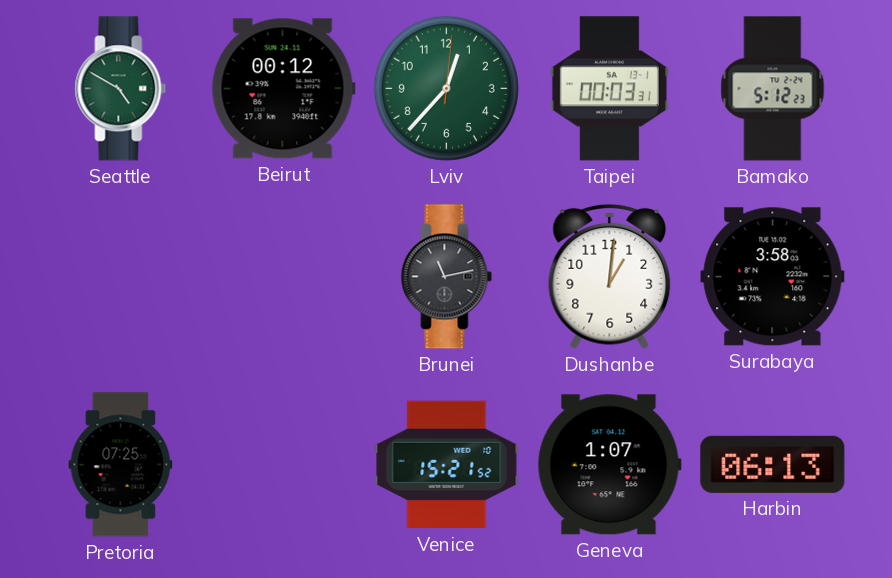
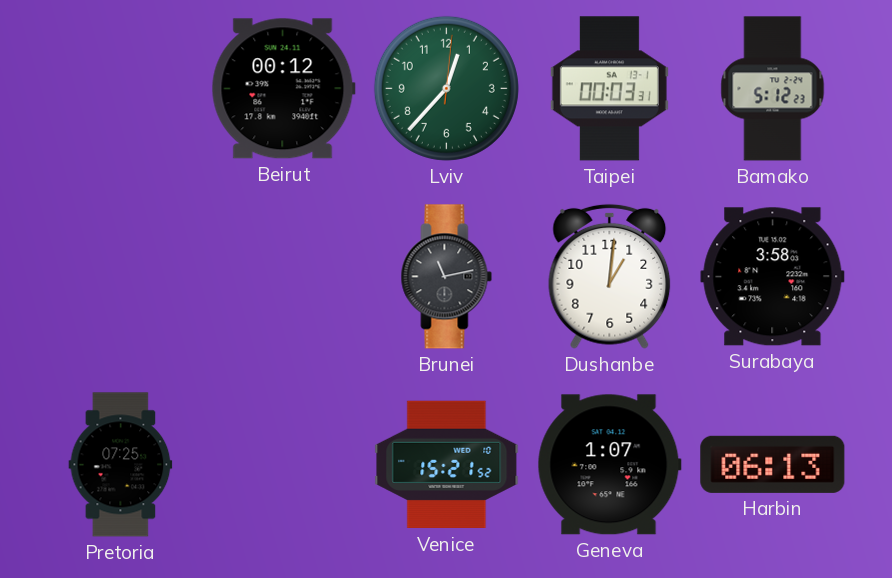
Seattle: 4:50 -> none (121, 89)
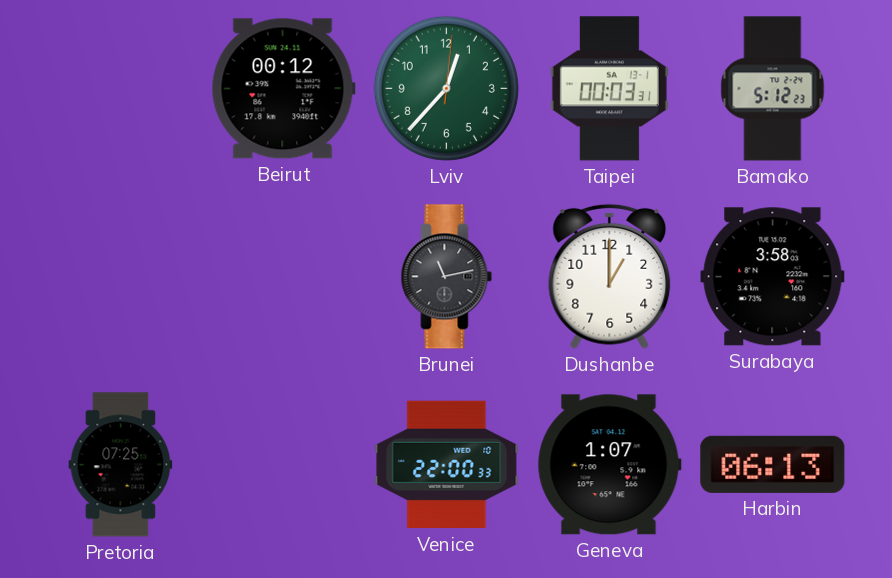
Dushanbe: 1:01 -> 1:00 (610, 276)
Venice: 15:21 -> 22:00 (447, 465)
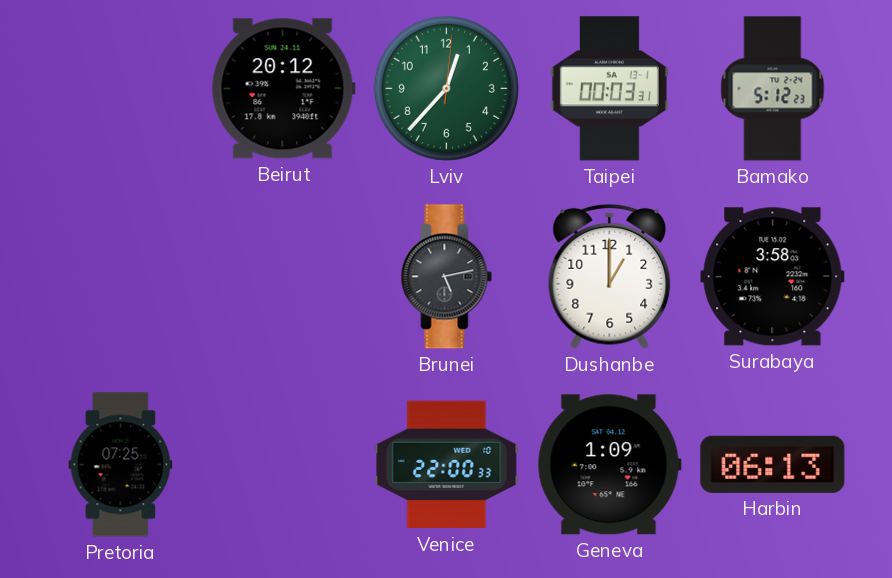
Beirut: 00:12 -> 20:12 (283, 89)
Brunei: 11:13 -> 5:13 (447, 277)
Geneva: 1:07 -> 1:09 (609, 465)
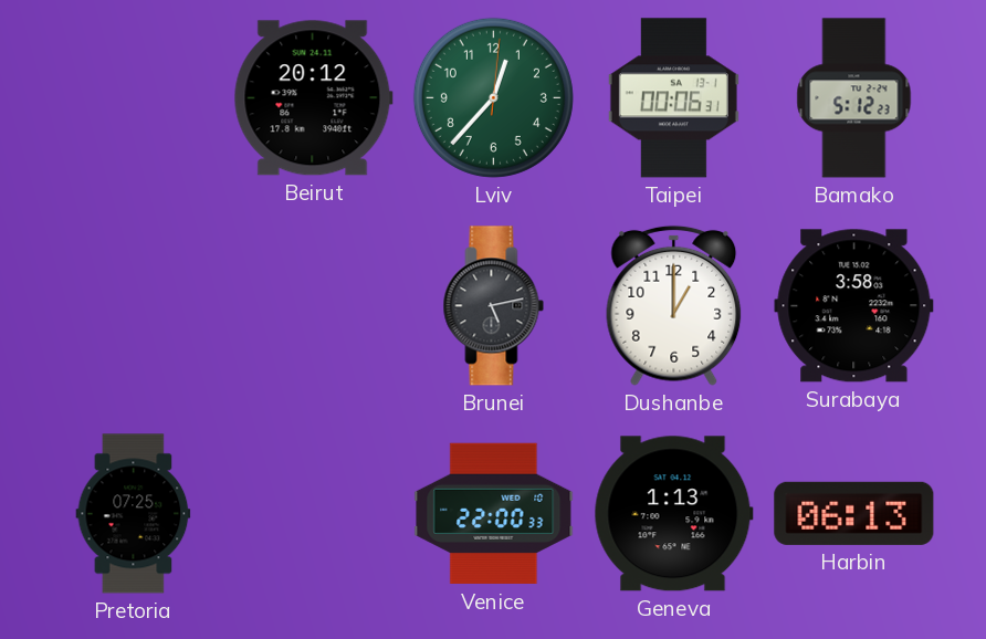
Taipei: 00:03 -> 00:06 (673, 98)
Geneva: 1:09 -> 1:13 (673, 514)
